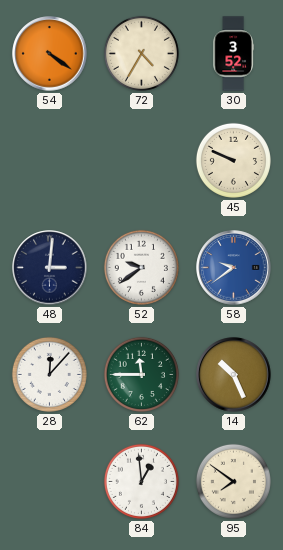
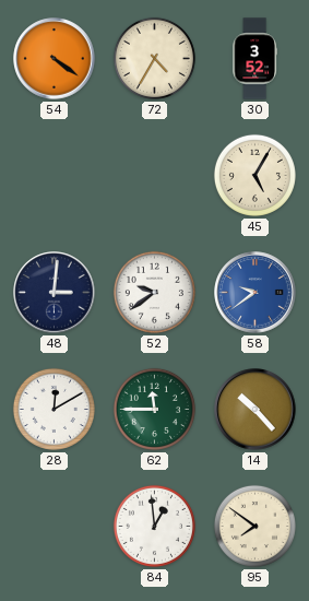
45: 9:49 -> 5:05 (254, 175)
28: 12:07 -> 12:10 (54, 409)
14: 10:26 -> 10:23 (255, 410)
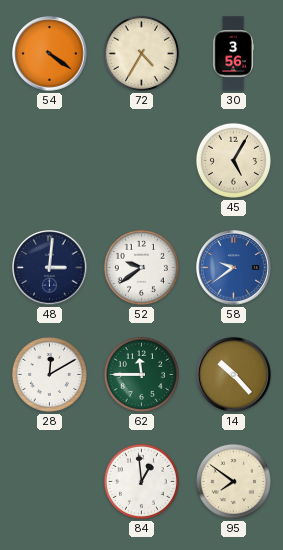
30: 3:52 -> 3:56 (233, 54)
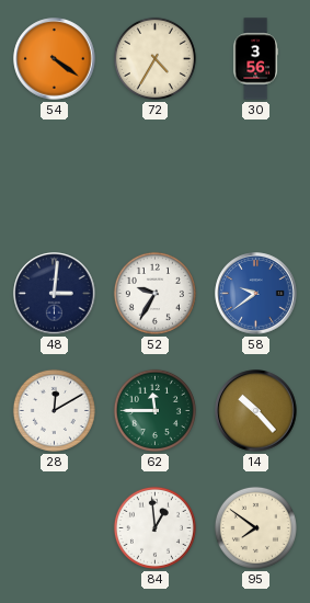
45: 5:05 -> none (233, 160)
52: 9:39 -> 9:35 (154, 293)
